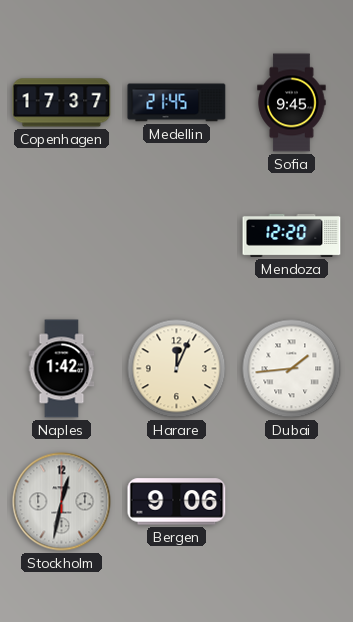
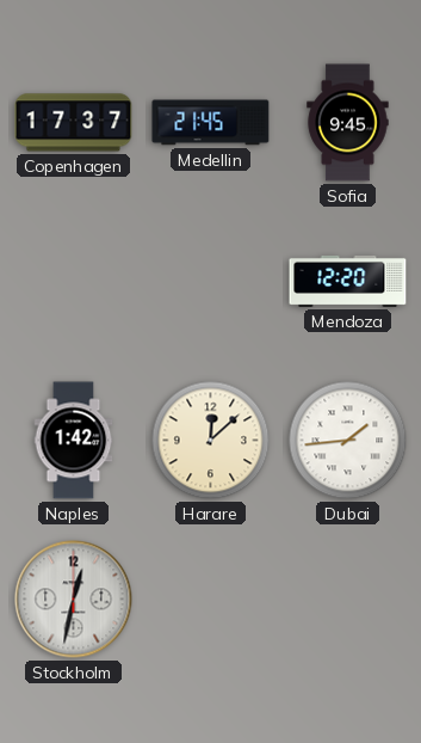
Harare: 12:04 -> 12:08 (211, 441)
Bergen: 9:06 -> none (177, 502)
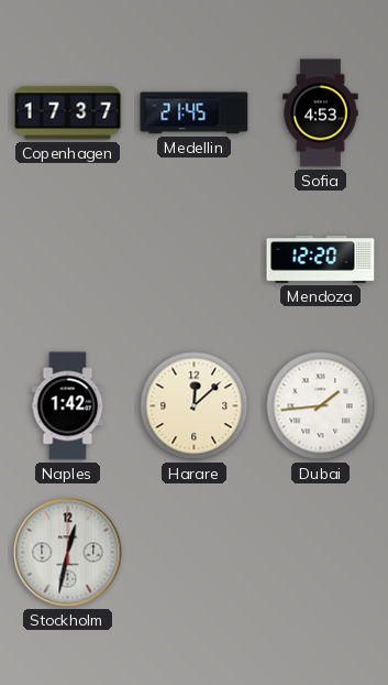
Sofia: 9:45 -> 4:53 (321, 113)
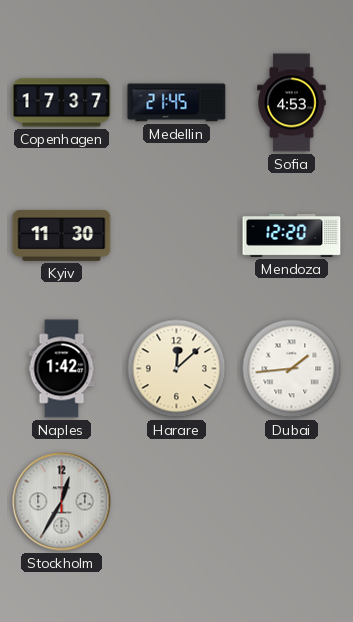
Kyiv: none -> 11:30 (62, 235)
Stockholm: 12:32 -> 12:35 (62, 502)
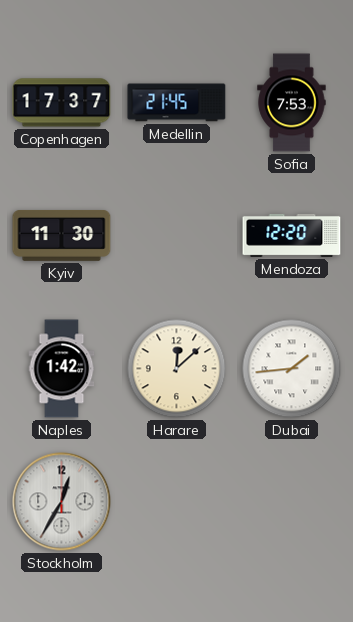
Sofia: 4:53 -> 7:53 (292, 103)
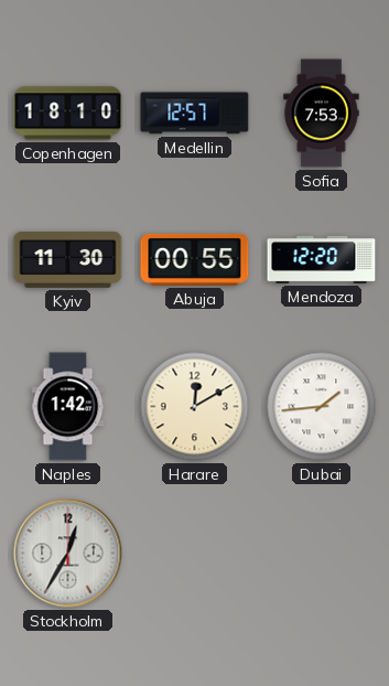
Copenhagen: 17:37 -> 18:10 (68, 114)
Medellin: 21:45 -> 12:57 (195, 114)
Abuja: none -> 00:55 (195, 259)
Harare: 12:08 -> 12:10 (195, 407)
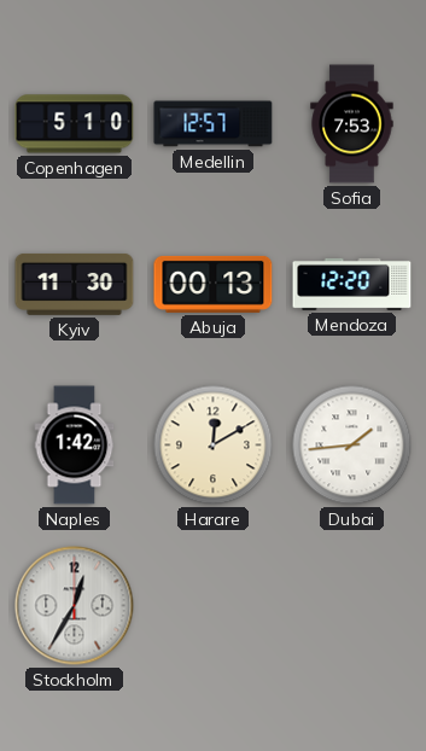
Copenhagen: 18:10 -> 5:10 (75, 124)
Abuja: 00:55 -> 00:13 (214, 284)
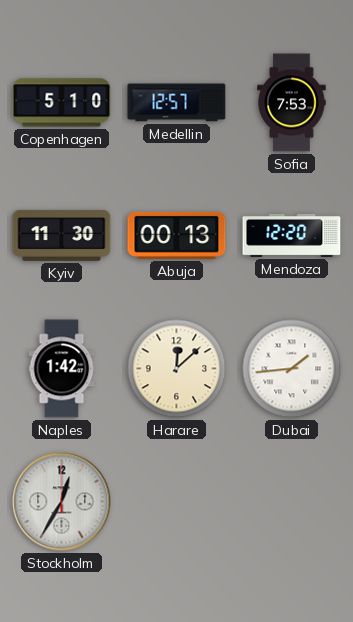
Harare: 12:10 -> 12:08 (177, 369)
